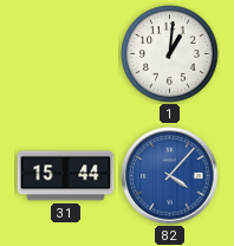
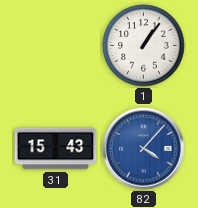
1: 1:01 -> 1:06 (144, 46)
31: 15:44 -> 15:43 (56, 149)
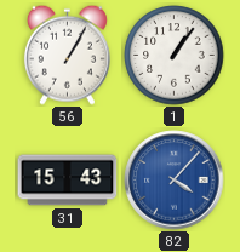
56: none -> 1:05 (67, 55)
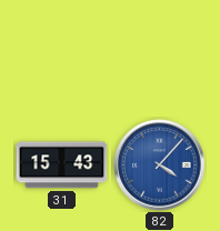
56: 1:05 -> none (67, 55)
1: 1:06 -> none (175, 56)
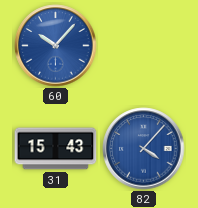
60: none -> 10:07 (56, 46)
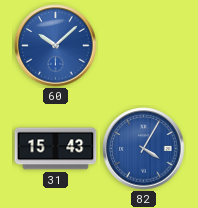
60: 10:07 -> 10:08 (56, 46)
82: 4:07 -> 4:05 (144, 149)
